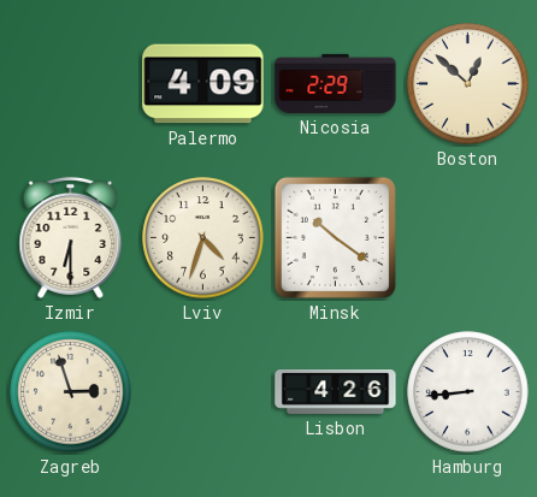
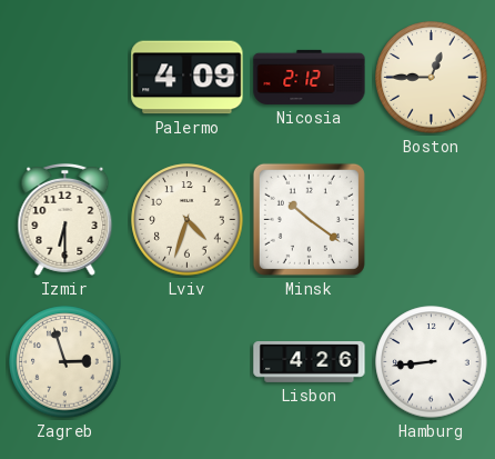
Nicosia: 2:29 -> 2:12 (310, 77)
Boston: 12:52 -> 12:45 (432, 78)
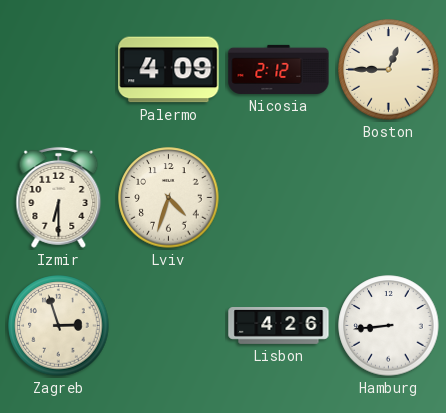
Minsk: 10:21 -> none (309, 219)
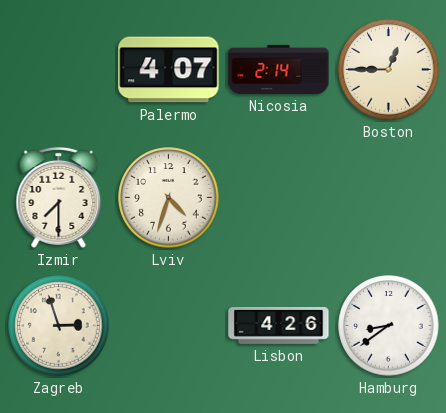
Palermo: 4:09 -> 4:07 (169, 70)
Nicosia: 2:12 -> 2:14 (279, 69)
Izmir: 6:30 -> 7:30 (59, 197)
Hamburg: 8:44 -> 8:39 (389, 326)
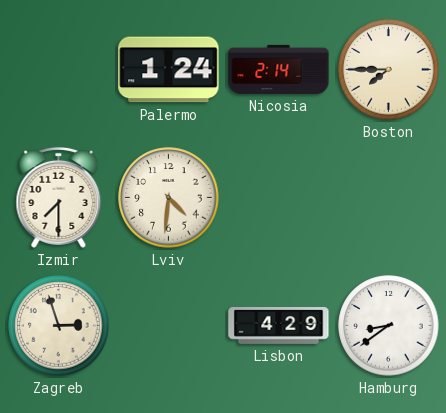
Palermo: 4:07 -> 1:24 (169, 70)
Boston: 12:45 -> 7:45 (389, 70)
Lviv: 4:33 -> 4:31 (169, 198)
Lisbon: 4:26 -> 4:29 (279, 326)
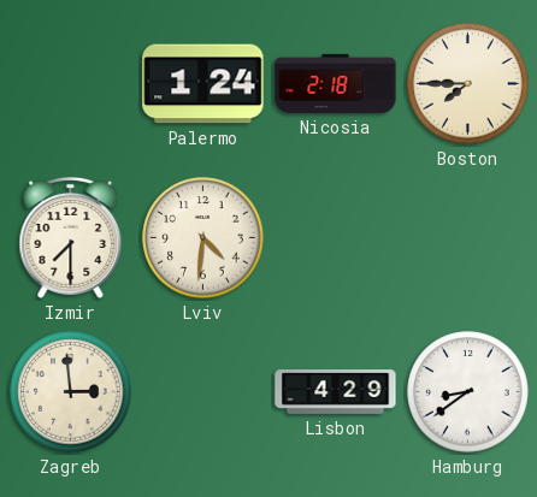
Nicosia: 2:14 -> 2:18 (336, 83)
Zagreb: 2:57 -> 2:59 (71, 392)
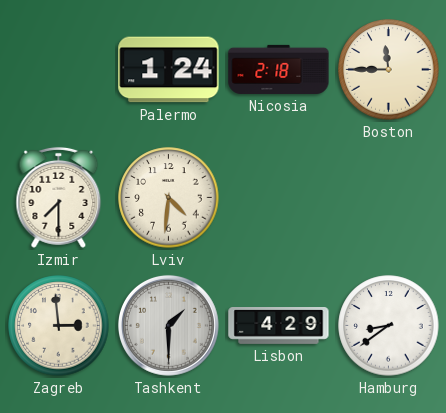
Boston: 7:45 -> 11:45 (389, 70)
Tashkent: none -> 1:30 (168, 325)
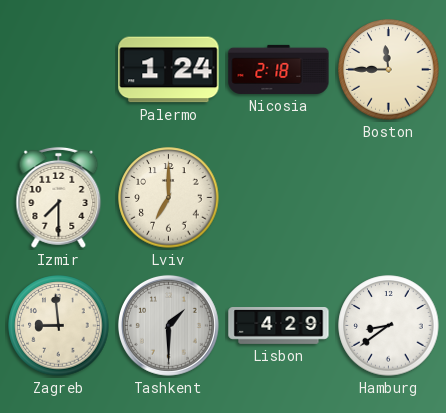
Lviv: 4:31 -> 7:00 (169, 198)
Zagreb: 2:59 -> 8:59 (59, 326)
